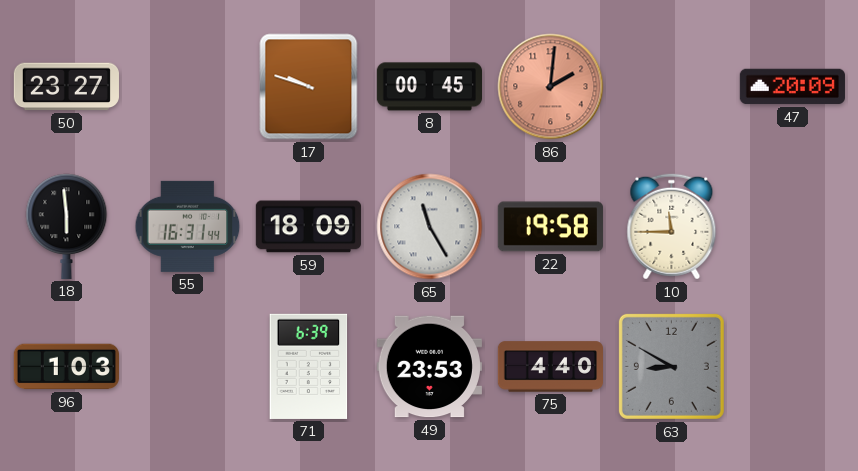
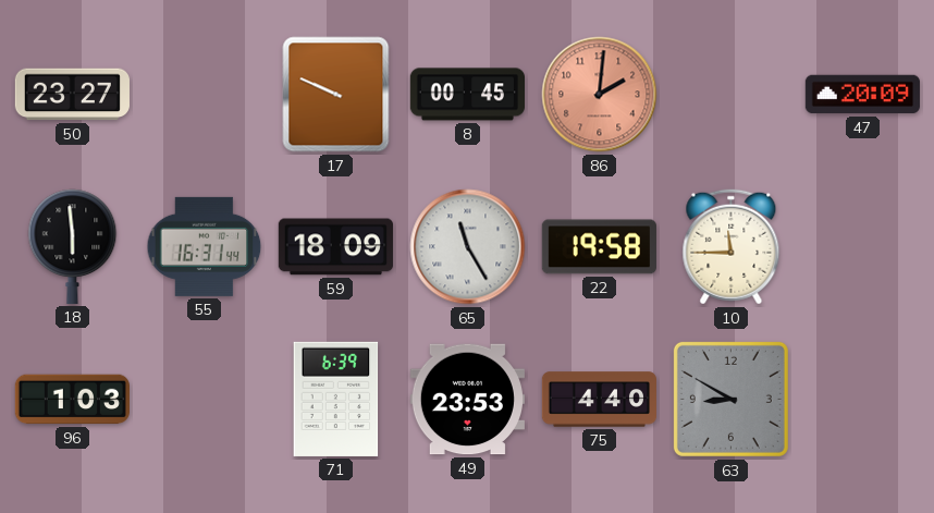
17: 9:48 -> 9:49 (336, 95)
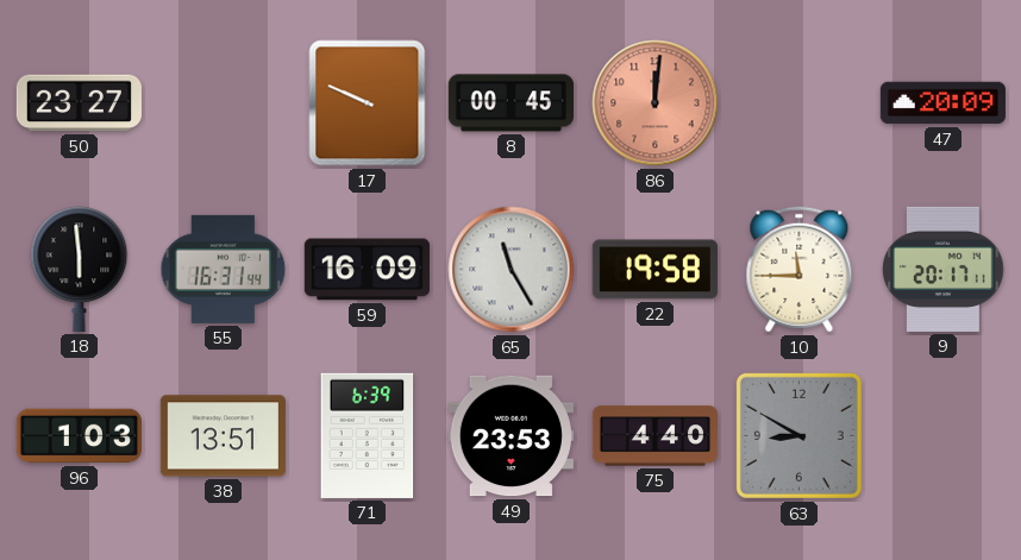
86: 2:01 -> 12:01 (656, 103)
59: 18:09 -> 16:09 (367, 270)
9: none -> 20:17 (944, 269)
38: none -> 13:51 (223, 436)
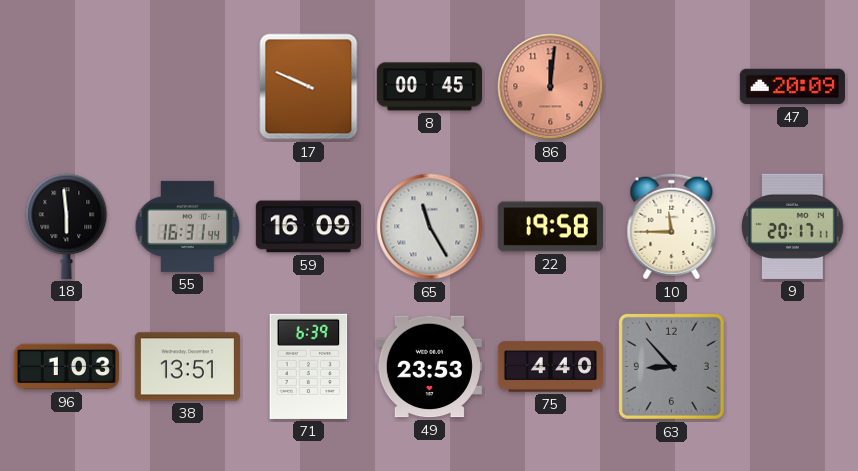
50: 23:27 -> none (79, 103)
63: 8:50 -> 8:53 (671, 366)
